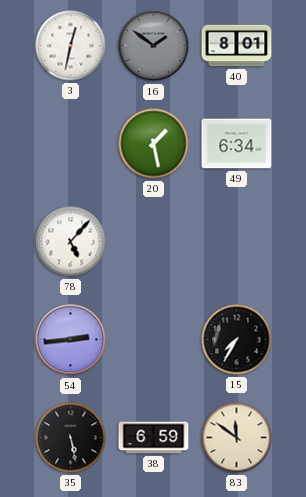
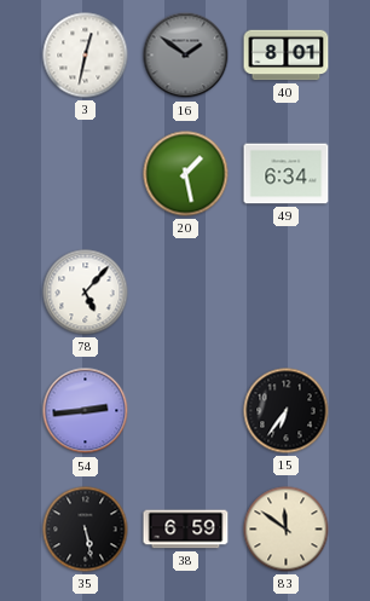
15: 7:35 -> 6:36 (287, 411)
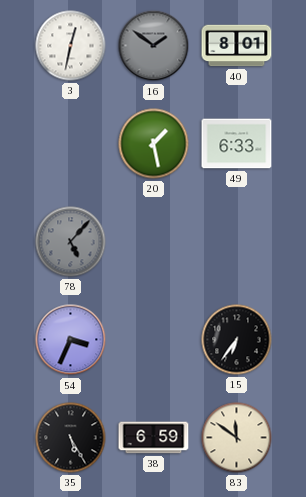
49: 6:34 -> 6:33 (237, 144)
78 dial: white -> grey (71, 242)
54: 2:44 -> 3:34 (71, 340)
35: 5:28 -> 5:25 (71, 438)
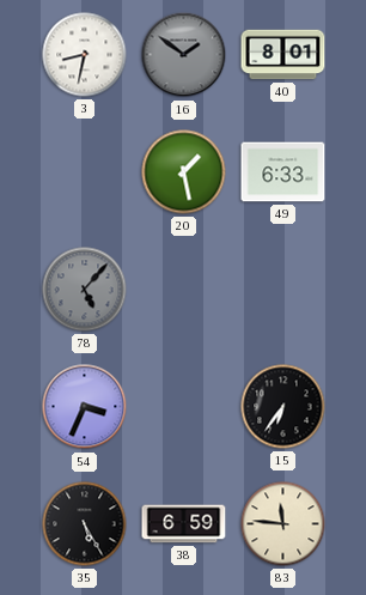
3: 12:32 -> 8:32 (85, 55)
83: 11:51 -> 11:46 (283, 524)
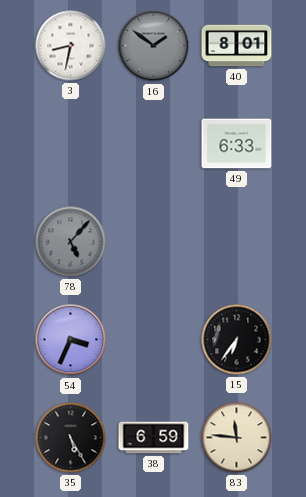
20: 1:28 -> none (184, 172)
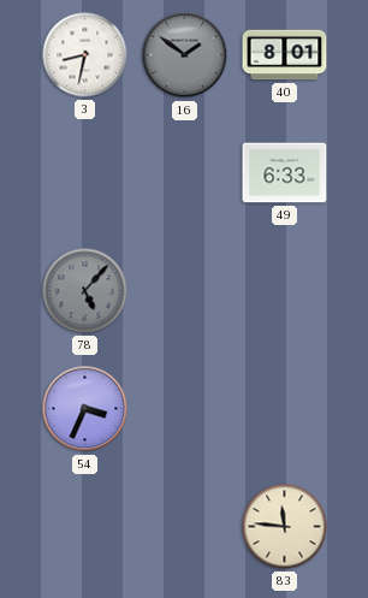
15: 6:36 -> none (237, 340)
35: 5:25 -> none (71, 438)
38: 6:59 -> none (154, 438)
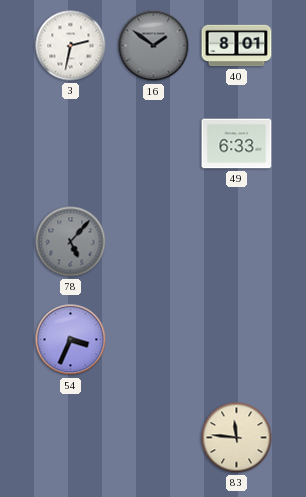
3: 8:32 -> 2:32 (71, 46)
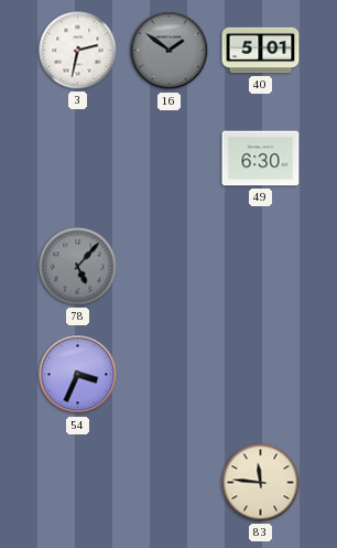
40: 8:01 -> 5:01 (261, 51)
49: 6:33 -> 6:30 (261, 159)
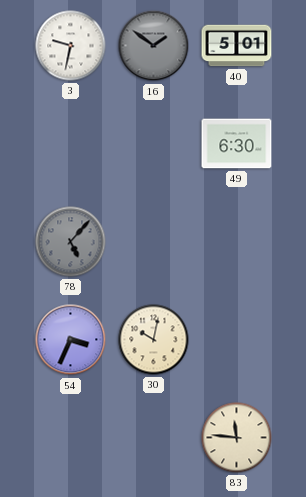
3: 2:32 -> 9:32 (71, 46)
30: none -> 10:02 (154, 340)
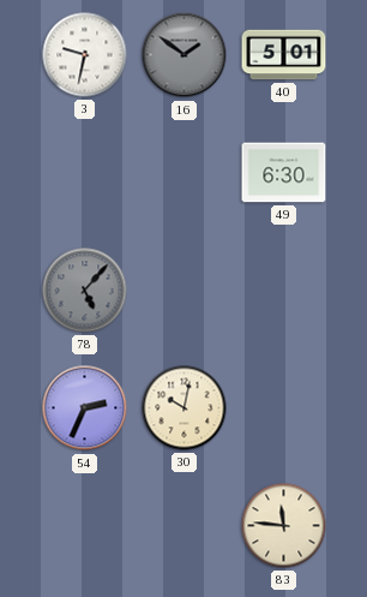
54: 3:34 -> 2:34 (85, 408)
